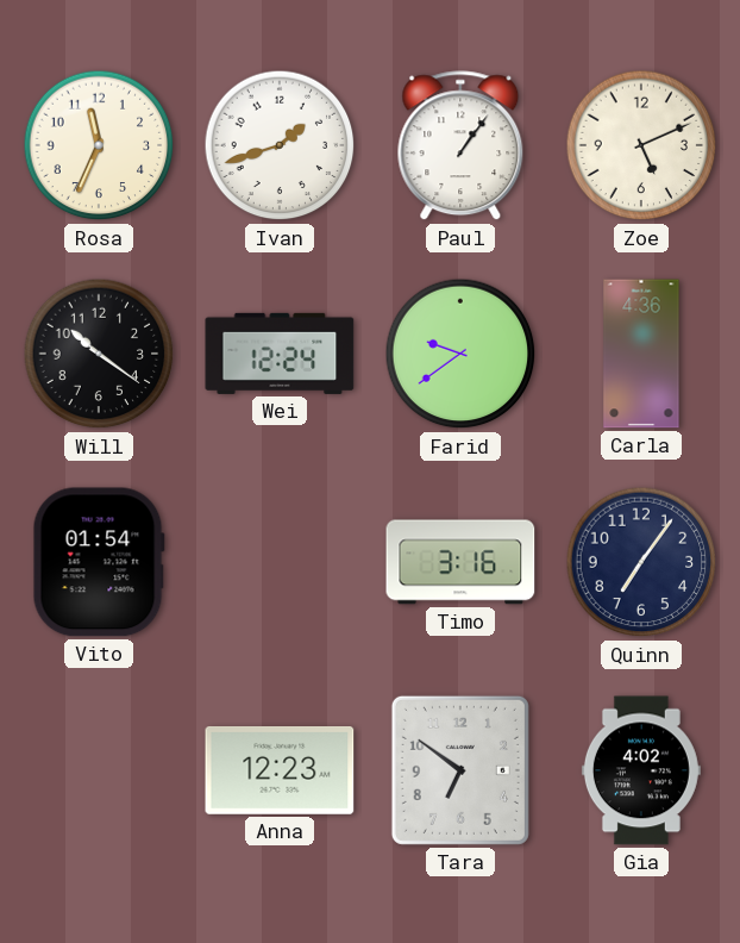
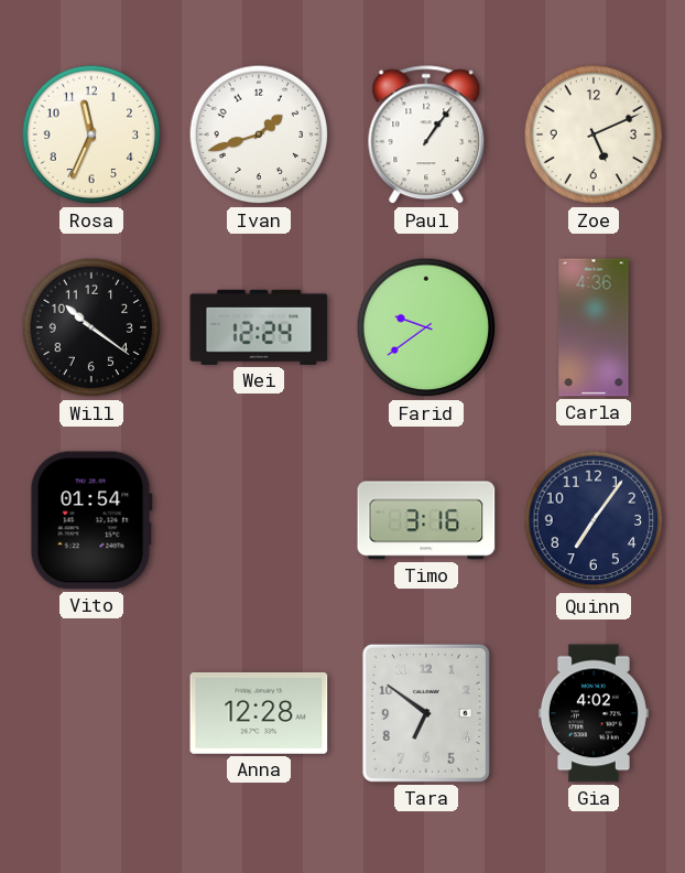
Anna: 12:23 -> 12:28 (259, 713)
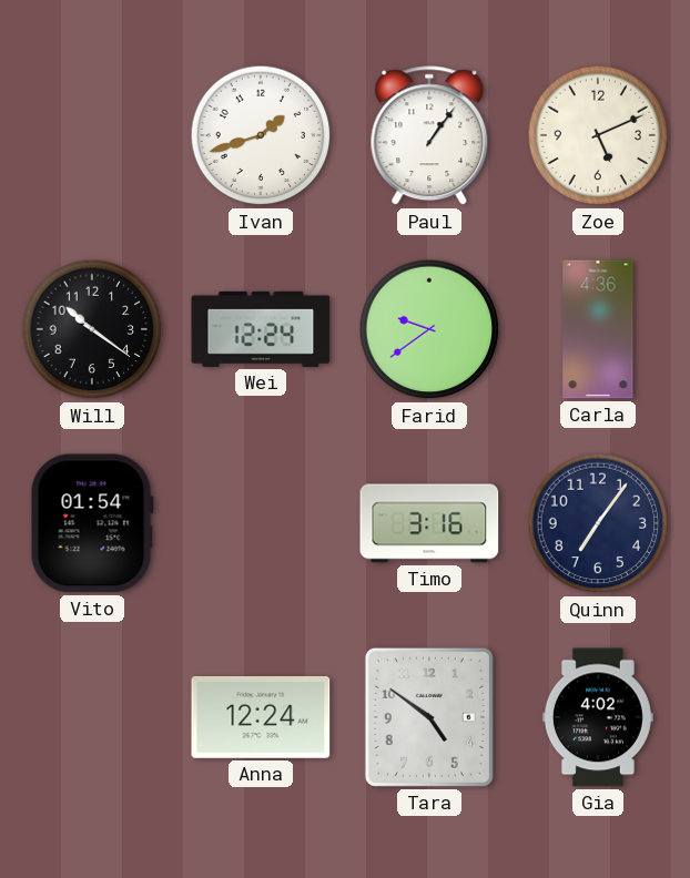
Rosa: 11:34 -> none (91, 134)
Anna: 12:28 -> 12:24 (261, 717)
Tara: 6:51 -> 4:51 (429, 717)
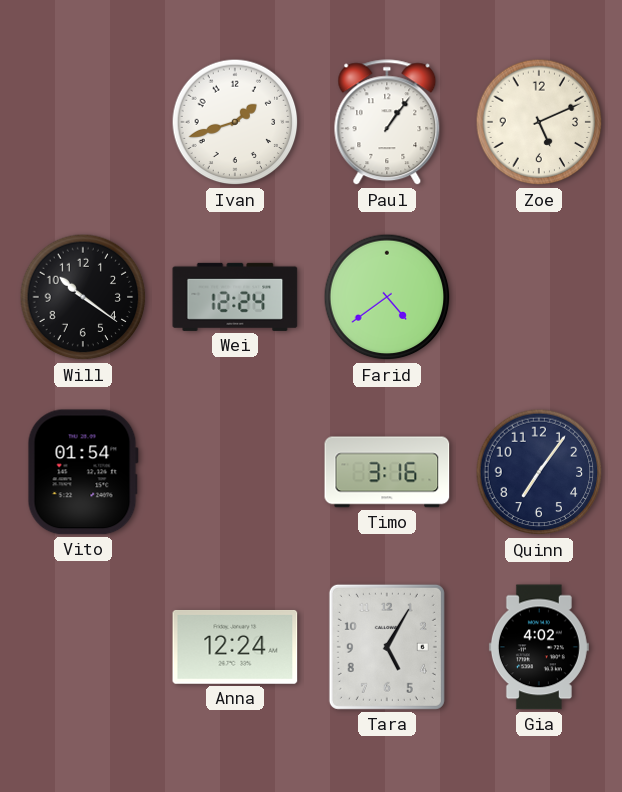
Farid: 9:39 -> 4:39 (387, 297)
Carla: 4:36 -> none (598, 329)
Tara: 4:51 -> 5:05 (387, 647)
